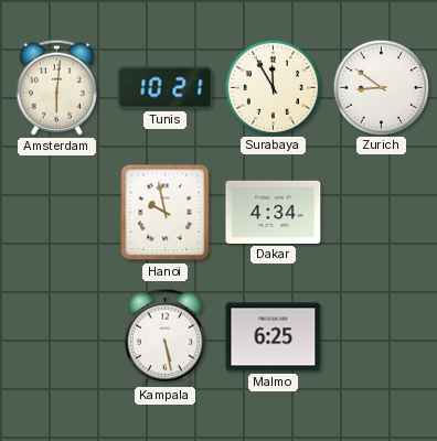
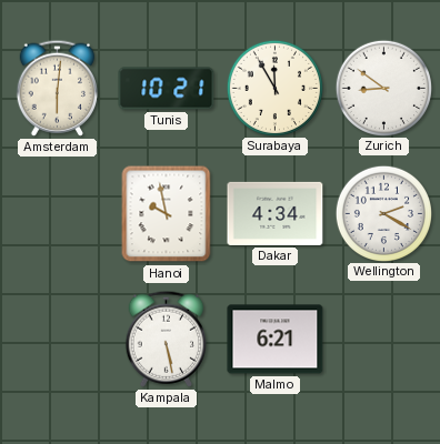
Wellington: none -> 2:20 (383, 213)
Malmo: 6:25 -> 6:21 (276, 340)
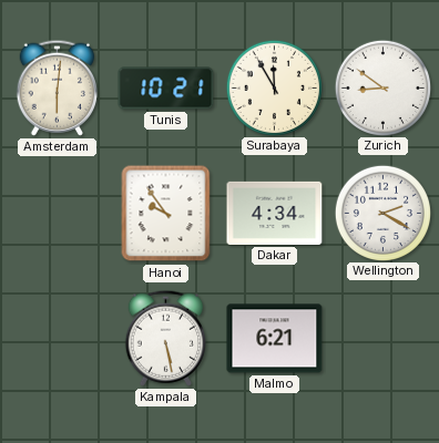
Hanoi: 9:58 -> 9:54 (166, 214)
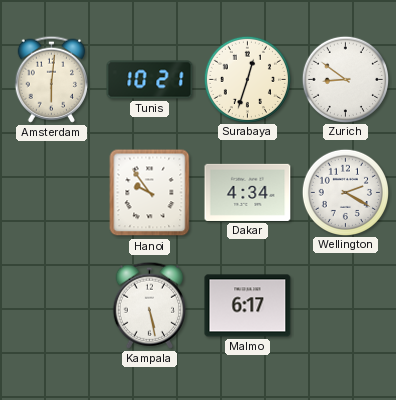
Surabaya: 11:55 -> 12:33 (247, 79)
Malmo: 6:21 -> 6:17 (248, 306)
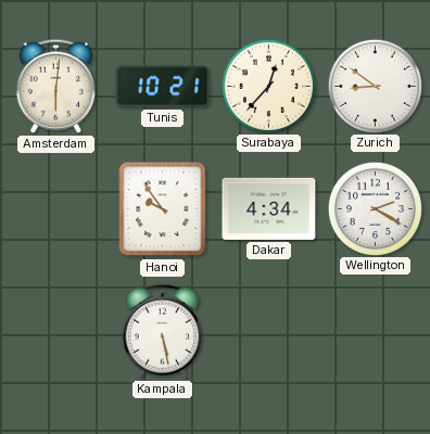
Surabaya: 12:33 -> 12:37 (268, 86)
Malmo: 6:17 -> none (248, 306)
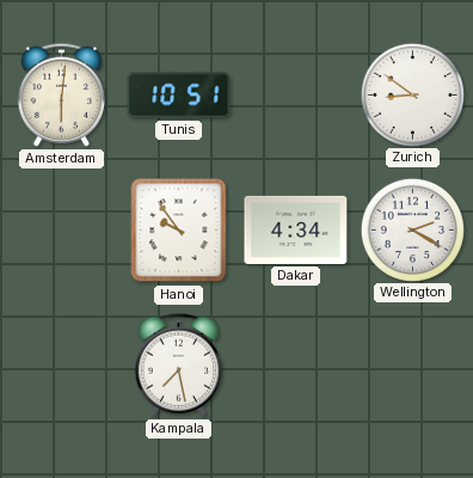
Tunis: 10:21 -> 10:51 (179, 96)
Surabaya: 12:37 -> none (268, 86)
Kampala: 5:28 -> 7:28 (178, 364)
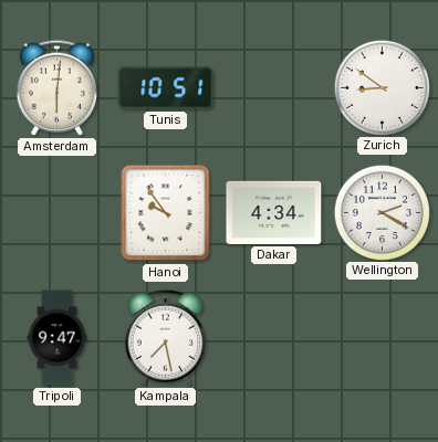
Tripoli: none -> 9:47 (58, 338)
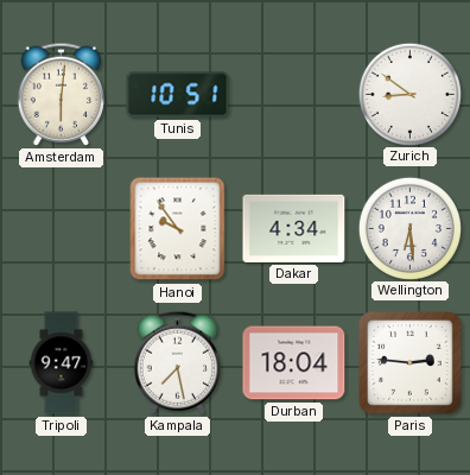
Wellington: 2:20 -> 6:29 (409, 228)
Durban: none -> 18:04 (294, 363)
Paris: none -> 2:46 (411, 363)
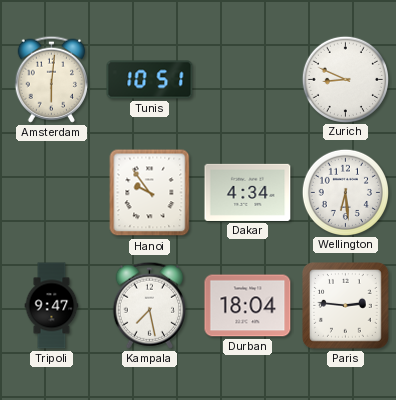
Zurich: 8:51 -> 8:49 (345, 79)
